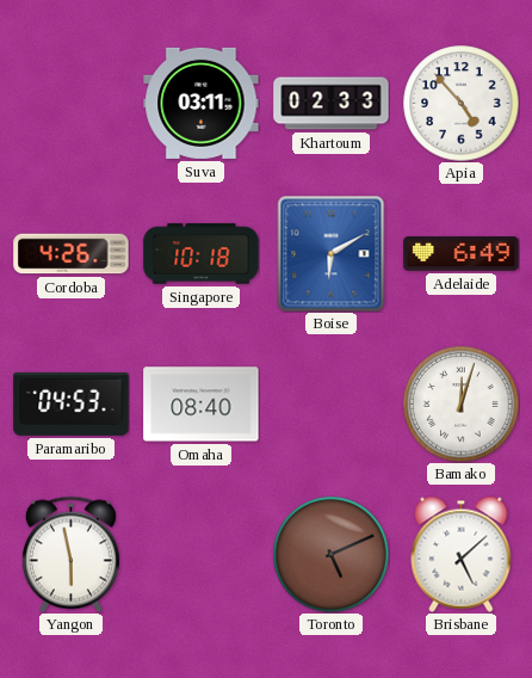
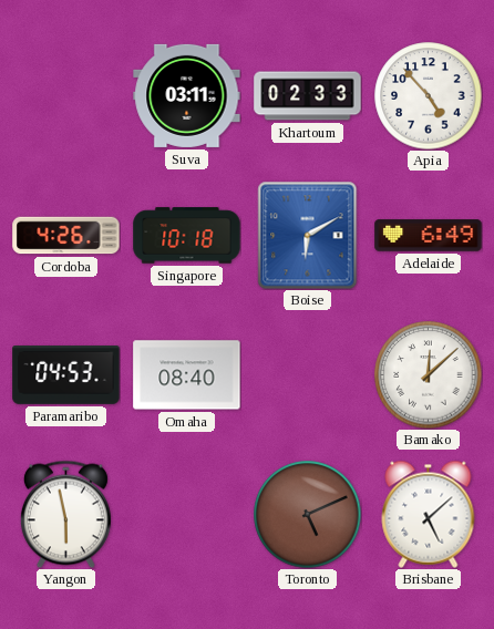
Bamako: 12:03 -> 12:08 (429, 375)
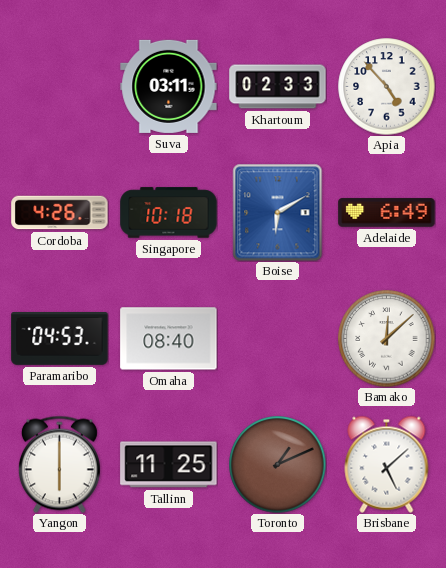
Yangon: 5:58 -> 6:00 (59, 464)
Tallinn: none -> 11:25 (169, 465)
Toronto: 5:11 -> 1:11 (278, 465)
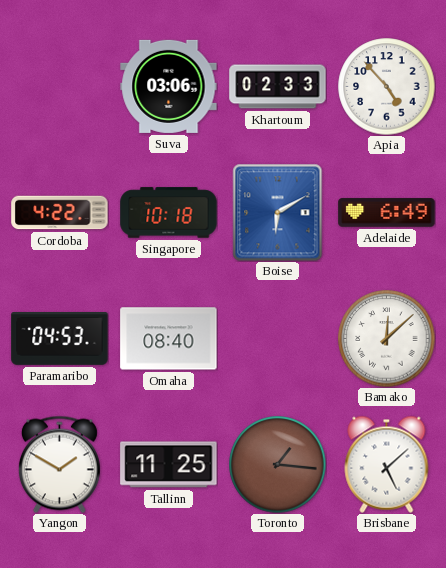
Suva: 03:11 -> 03:06 (169, 86)
Cordoba: 4:26 -> 4:22 (60, 213)
Yangon: 6:00 -> 1:50 (59, 464)
Toronto: 1:11 -> 1:16 (278, 465)
